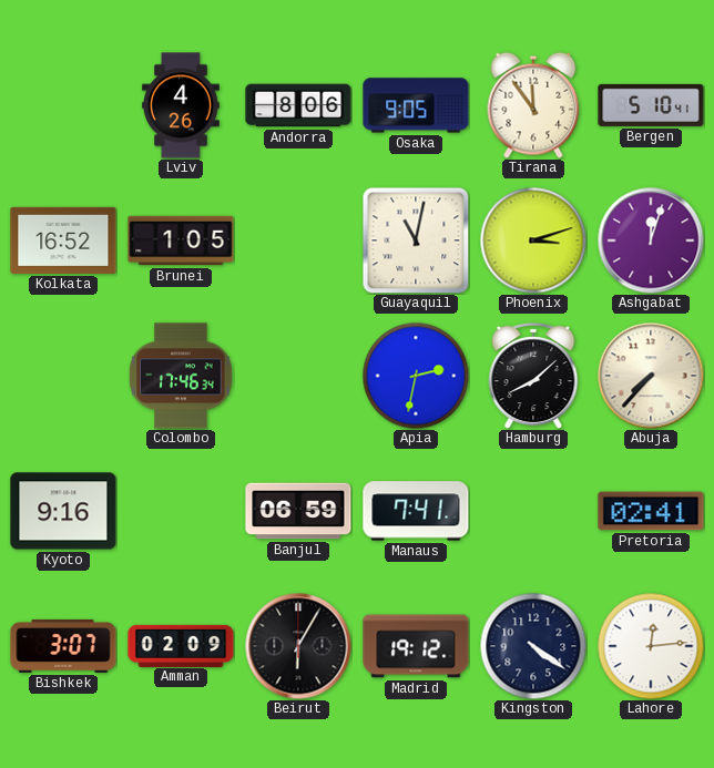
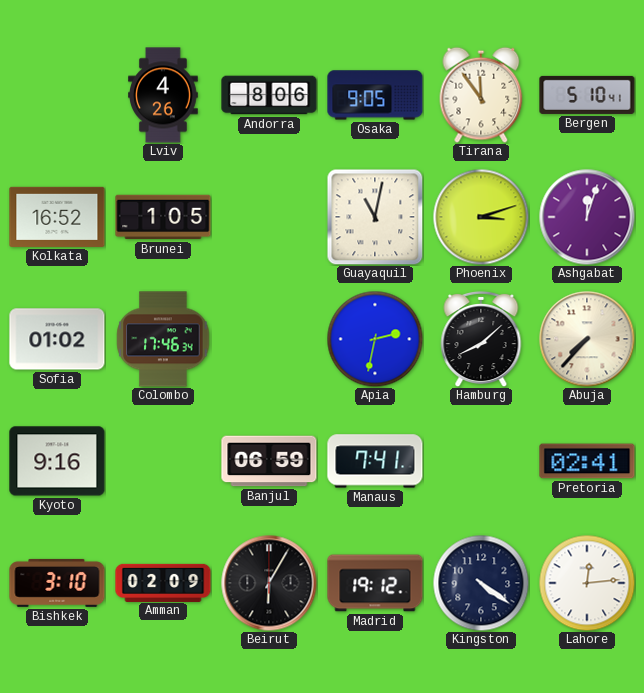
Sofia: none -> 01:02 (57, 339)
Bishkek: 3:07 -> 3:10 (57, 583)
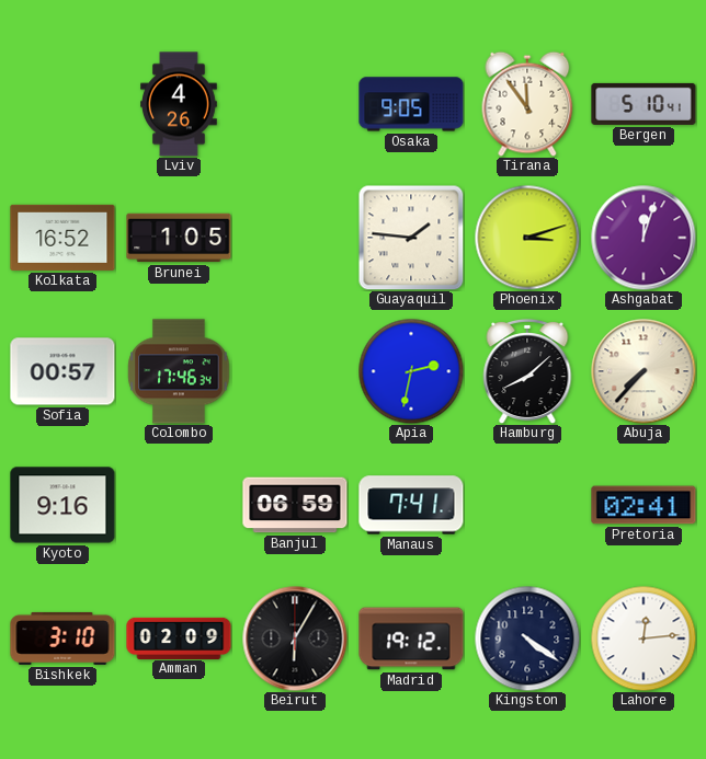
Andorra: 8:06 -> none (269, 95)
Guayaquil: 11:02 -> 1:46 (411, 238)
Sofia: 01:02 -> 00:57 (62, 371)
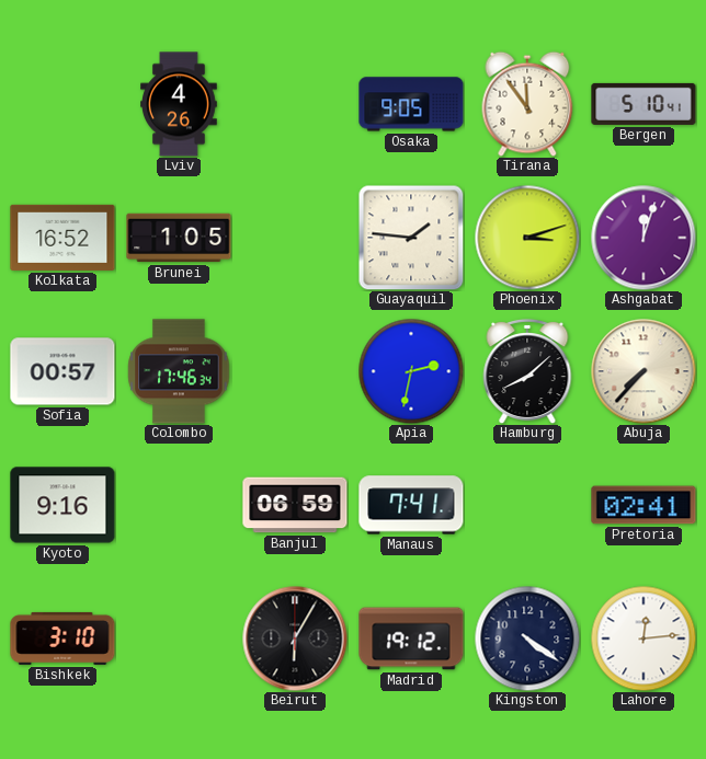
Amman: 02:09 -> none (179, 637)
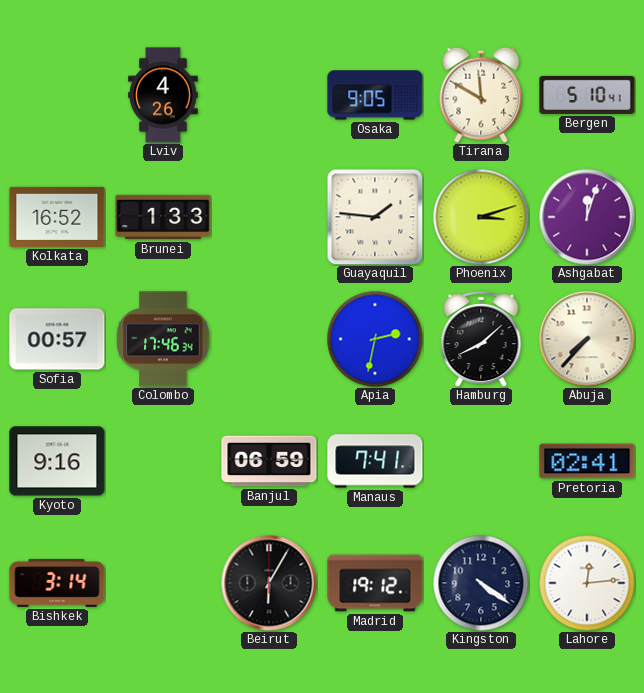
Tirana: 11:54 -> 11:50 (481, 95)
Brunei: 1:05 -> 1:33 (163, 217)
Bishkek: 3:10 -> 3:14 (57, 583)
